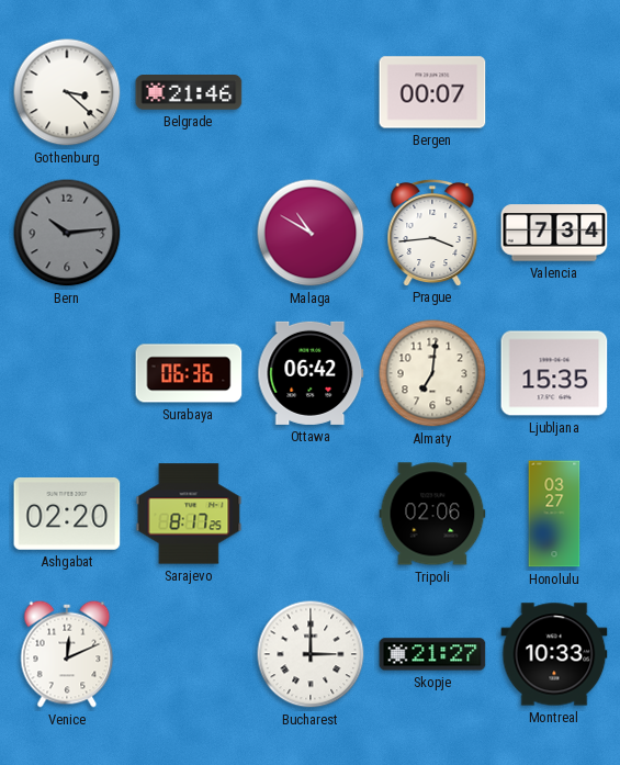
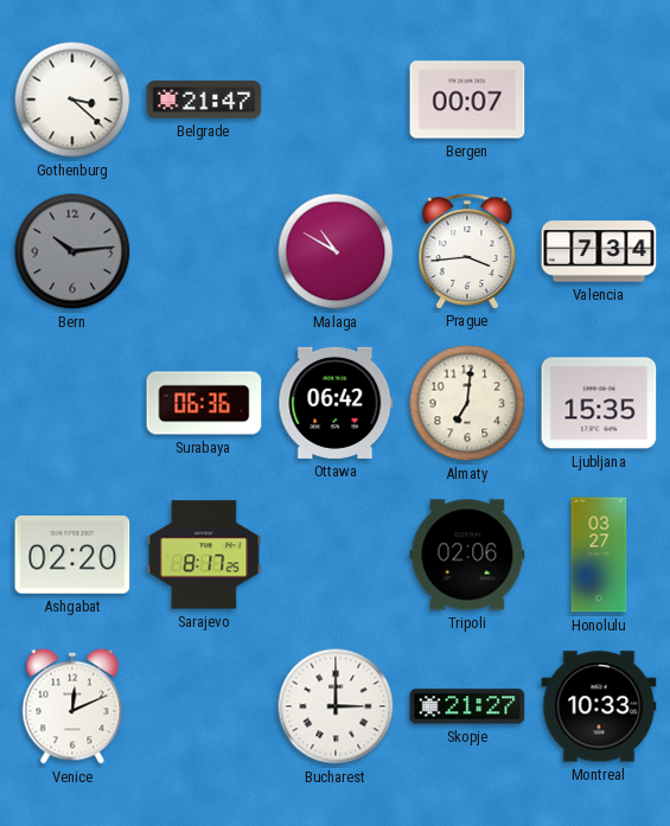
Belgrade: 21:46 -> 21:47 (204, 101)
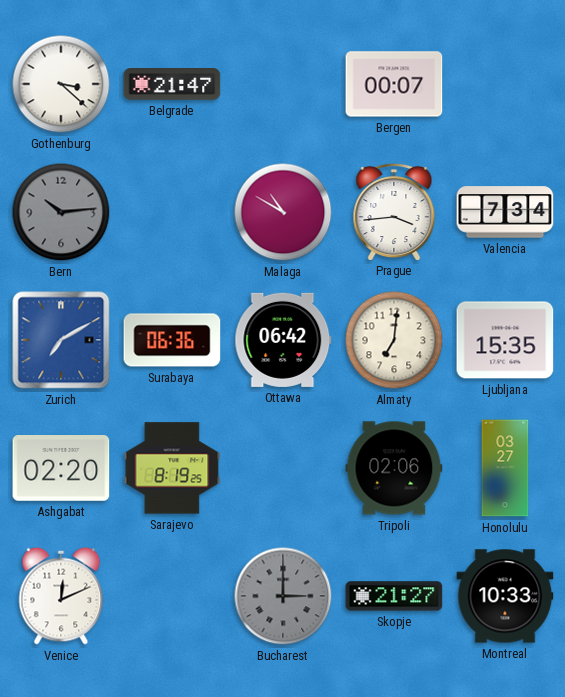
Zurich: none -> 7:10 (61, 340)
Sarajevo: 8:17 -> 8:19 (172, 468)
Bucharest dial: white -> grey (283, 596)
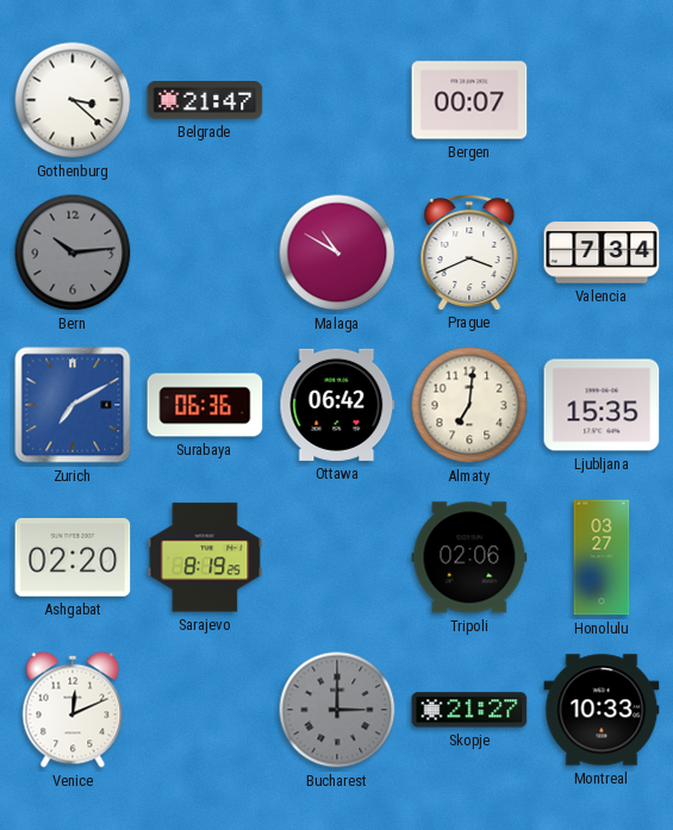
Prague: 3:44 -> 3:41 (469, 251)
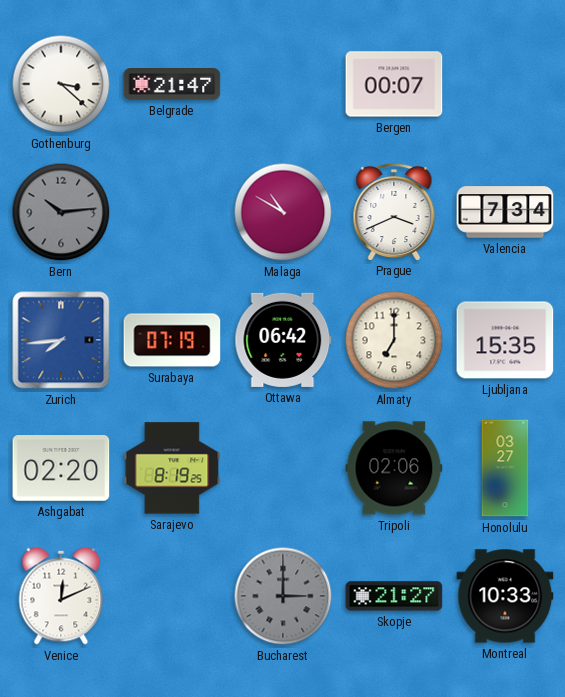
Zurich: 7:10 -> 7:44 (61, 340)
Surabaya: 06:36 -> 07:19 (172, 340)
Almaty: 7:01 -> 7:00 (394, 340)
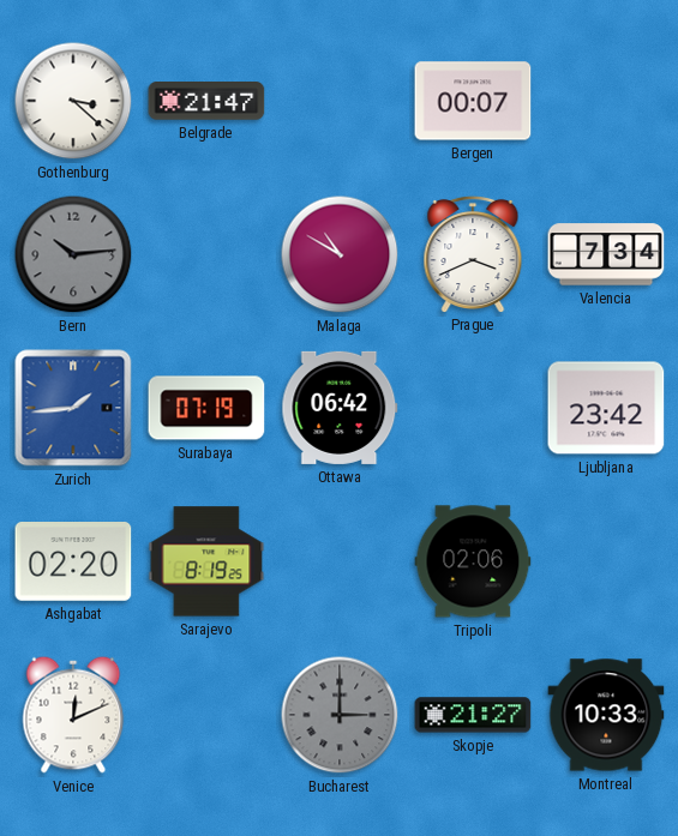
Zurich: 7:44 -> 1:44 (73, 408)
Almaty: 7:00 -> none (394, 340)
Ljubljana: 15:35 -> 23:42 (606, 408)
Honolulu: 03:27 -> none (505, 468)
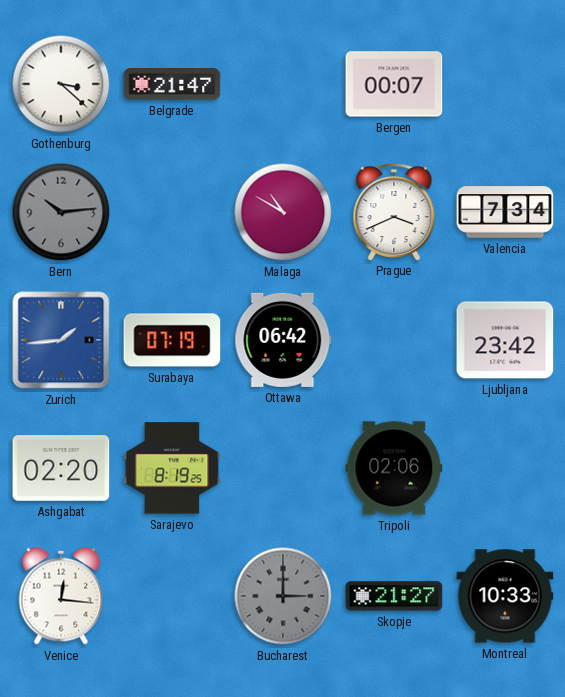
Venice: 12:11 -> 12:16 (61, 596)
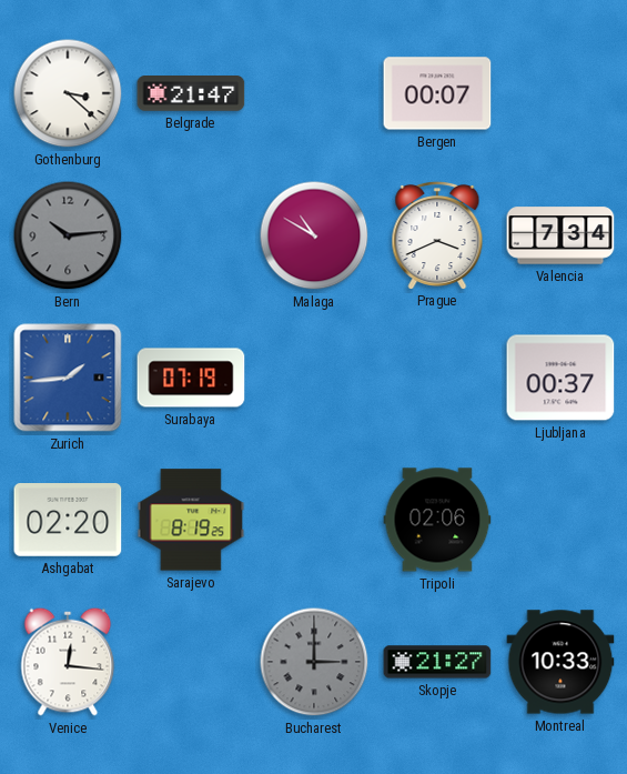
Ottawa: 06:42 -> none (283, 340)
Ljubljana: 23:42 -> 00:37 (560, 378)
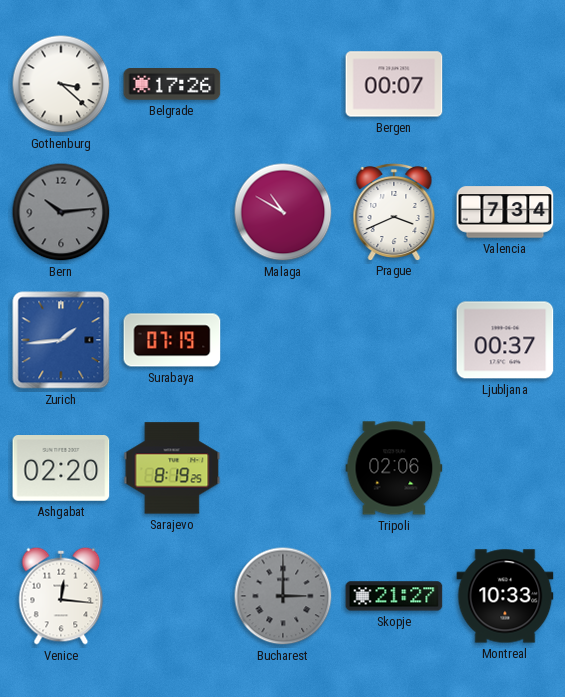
Belgrade: 21:47 -> 17:26 (172, 85)
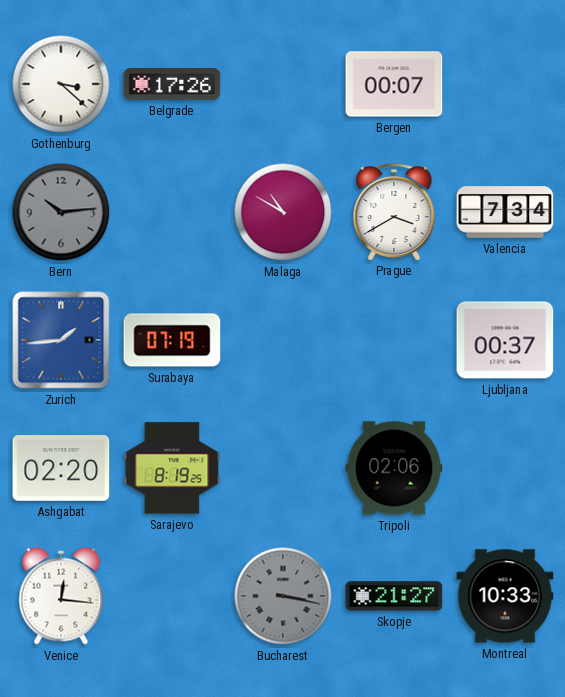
Prague: 3:41 -> 3:40 (394, 211)
Bucharest: 3:00 -> 3:17 (283, 596)
